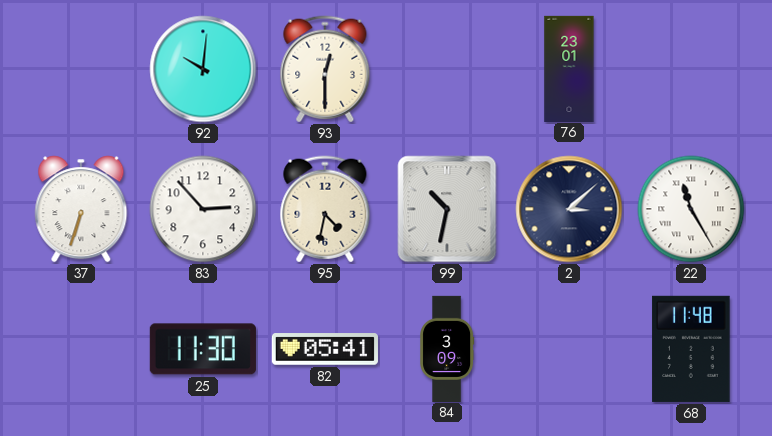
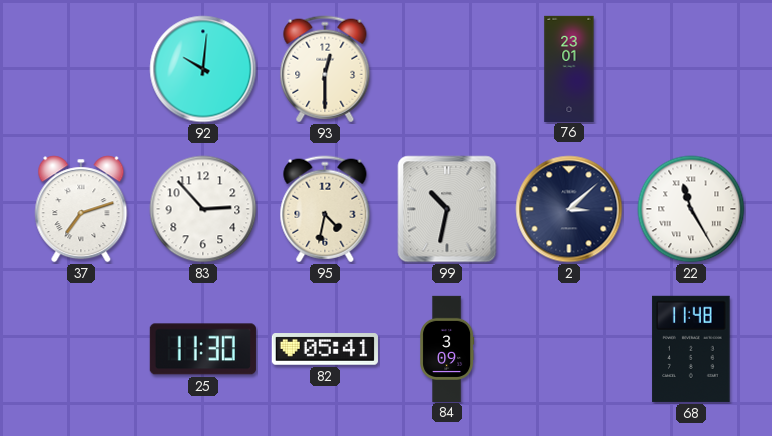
37: 6:33 -> 7:12 (81, 209)
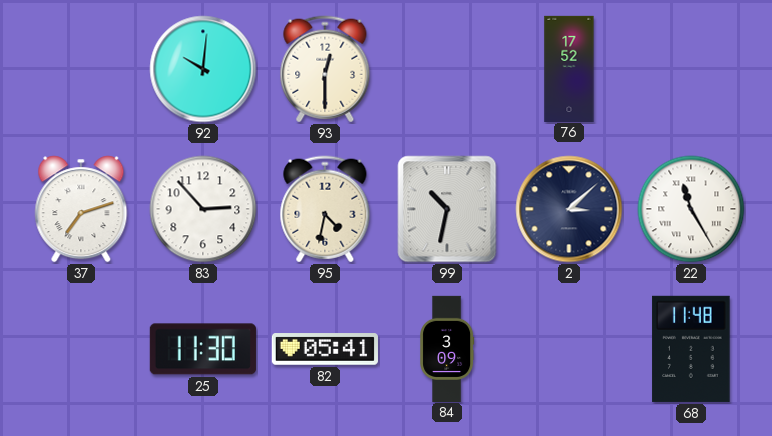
76: 23:01 -> 17:52 (569, 68)
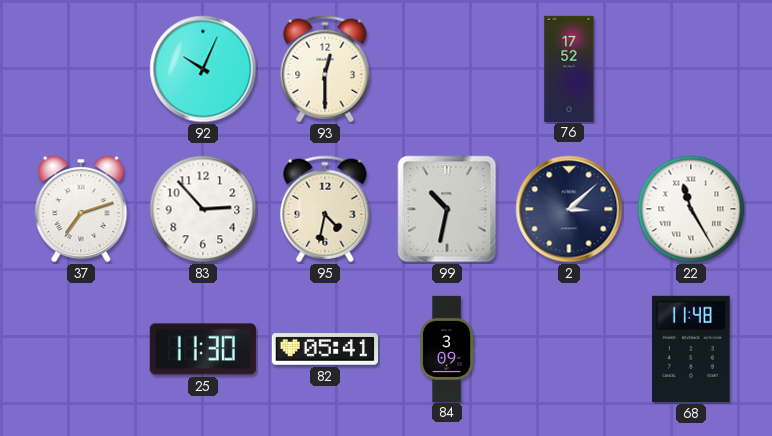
92: 10:01 -> 10:04 (203, 69)
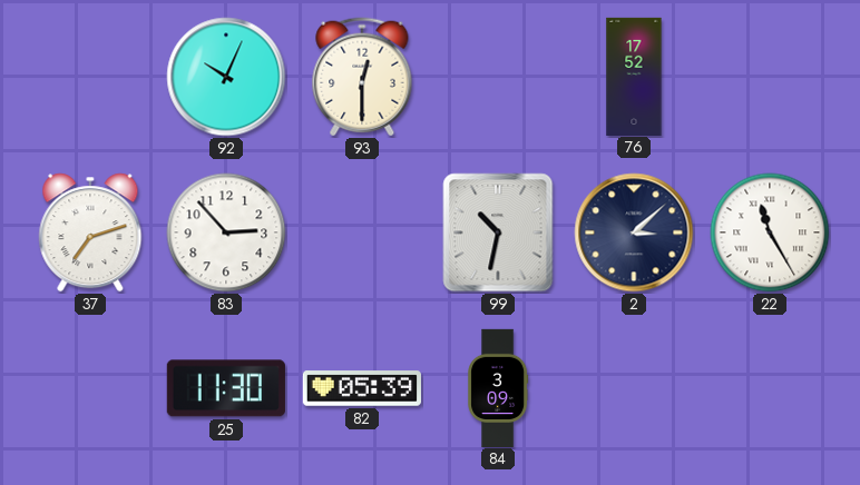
95: 4:32 -> none (325, 209)
82: 05:41 -> 05:39 (362, 388)
68: 11:48 -> none (691, 349)
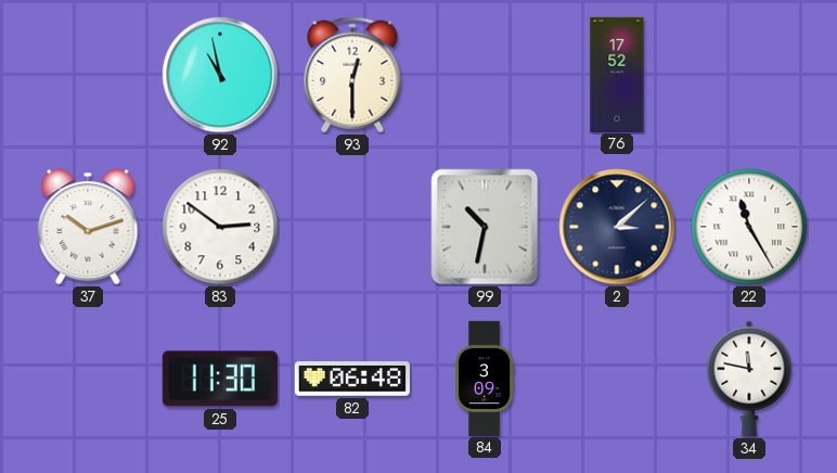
92: 10:04 -> 10:58 (220, 75)
37: 7:12 -> 10:12 (88, 227)
83: 2:53 -> 2:51 (220, 227)
82: 05:39 -> 06:48 (352, 379)
34: none -> 11:47 (749, 379)
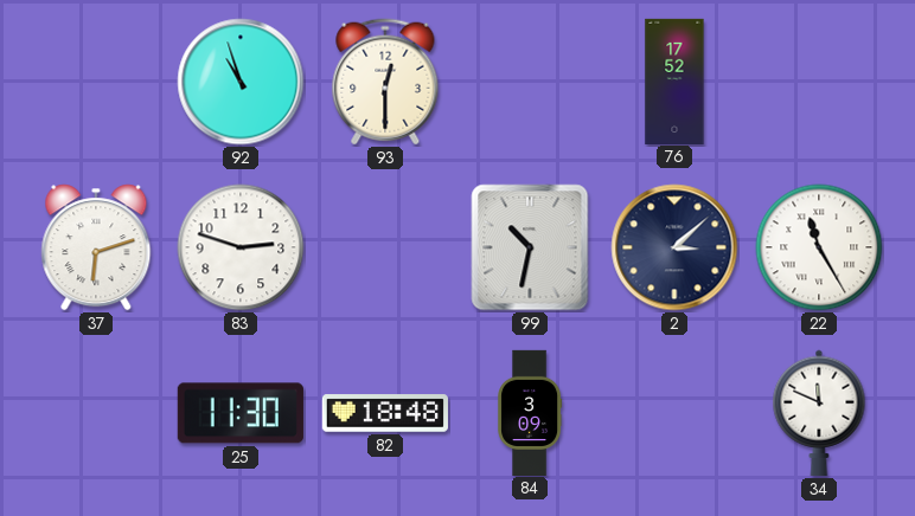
92: 10:58 -> 10:57 (241, 82)
37: 10:12 -> 6:12 (96, 247)
83: 2:51 -> 2:48 (241, 247)
82: 06:48 -> 18:48 (385, 413)
34: 11:47 -> 11:49 (819, 413)
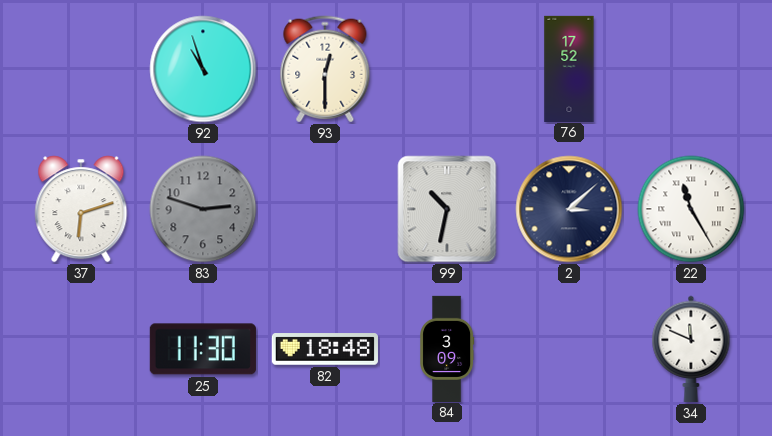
83 dial: white -> grey (203, 209)
